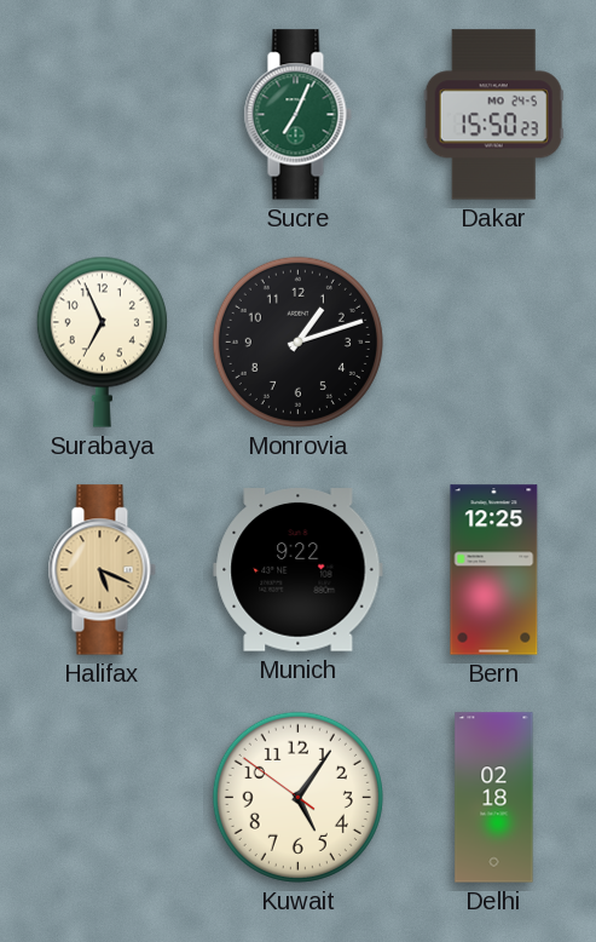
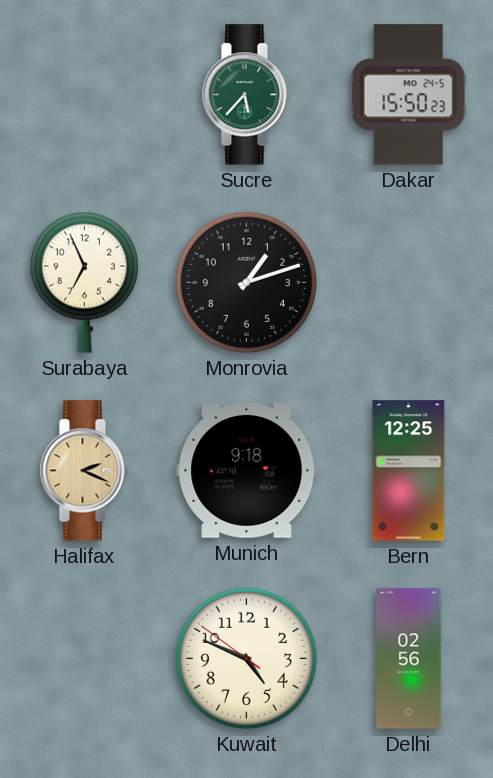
Sucre: 7:04 -> 5:37 (246, 95)
Halifax: 5:19 -> 2:19 (84, 471)
Munich: 9:22 -> 9:18 (247, 471)
Kuwait: 5:05 -> 4:48 (246, 658)
Delhi: 02:18 -> 02:56 (409, 659)
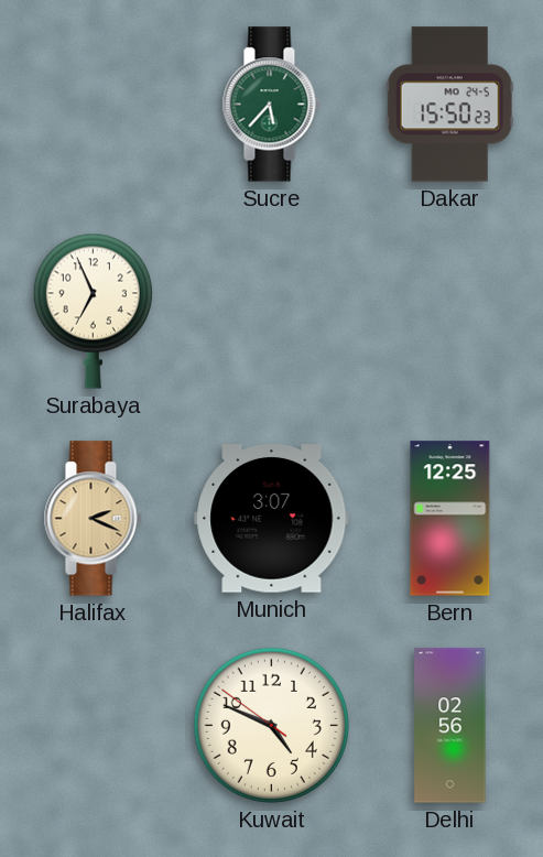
Monrovia: 1:12 -> none (246, 282)
Munich: 9:18 -> 3:07 (272, 519)
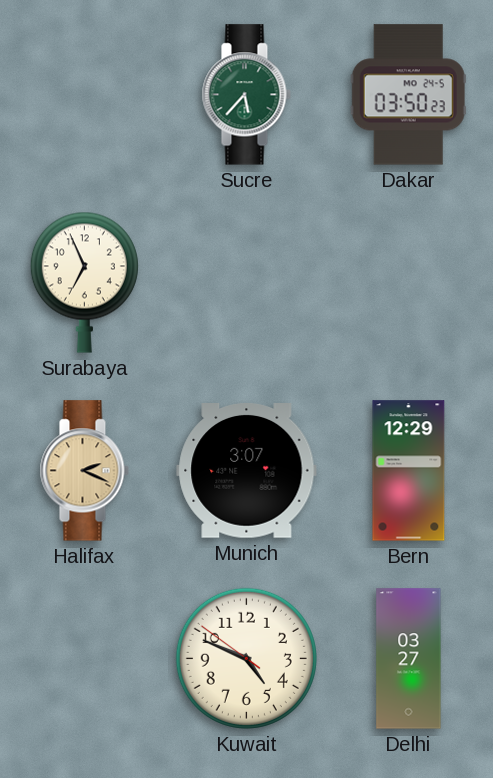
Dakar: 15:50 -> 03:50 (408, 95)
Bern: 12:25 -> 12:29 (409, 471)
Delhi: 02:56 -> 03:27 (409, 659)
